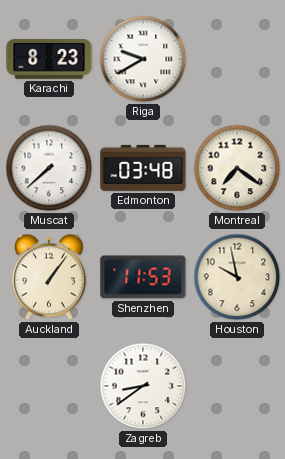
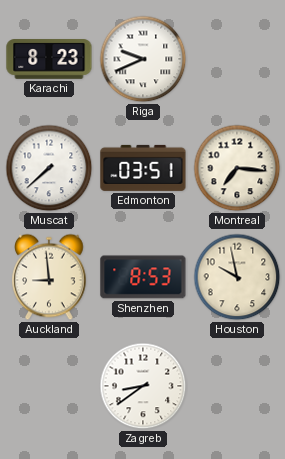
Riga: 9:40 -> 9:41 (143, 59)
Edmonton: 03:48 -> 03:51 (143, 168)
Montreal: 7:21 -> 7:16 (237, 168)
Auckland: 1:06 -> 8:59 (49, 277)
Shenzhen: 11:53 -> 8:53 (143, 277)
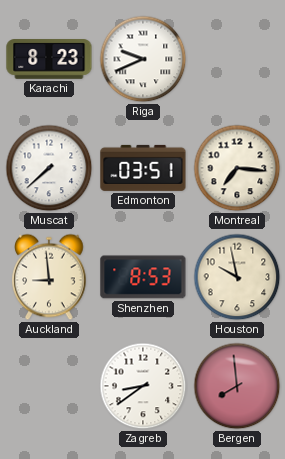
Bergen: none -> 7:59 (237, 386)
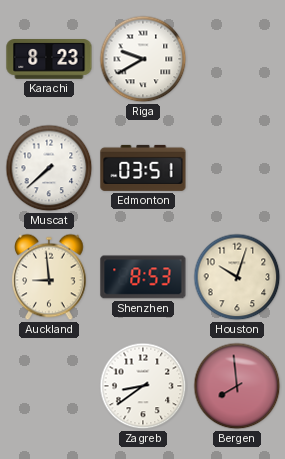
Riga: 9:41 -> 9:40 (143, 59)
Montreal: 7:16 -> none (237, 168)
Houston: 9:58 -> 10:03 (237, 277)
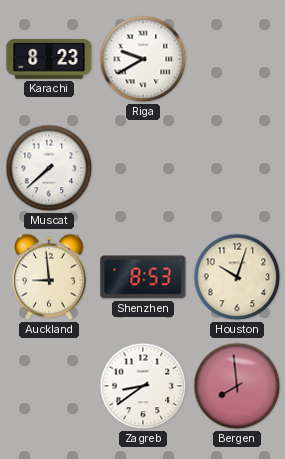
Edmonton: 03:51 -> none (143, 168)
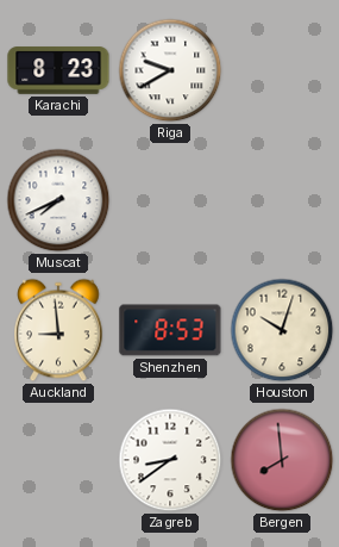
Muscat: 7:38 -> 7:41 (58, 200)
